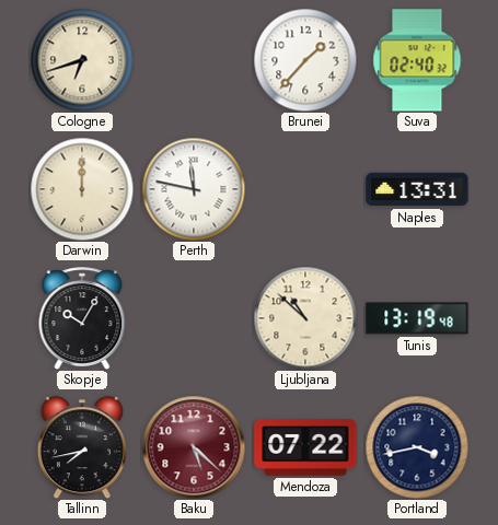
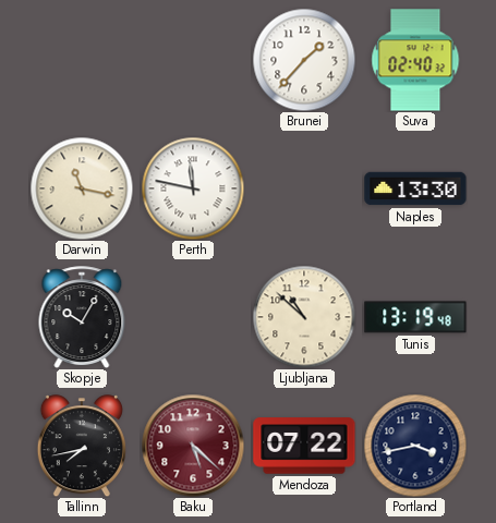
Cologne: 6:42 -> none (82, 60)
Darwin: 12:00 -> 11:17 (82, 188)
Naples: 13:31 -> 13:30 (415, 188)
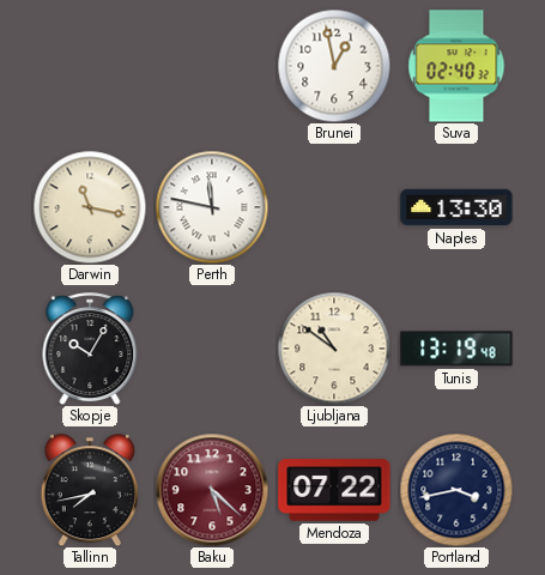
Brunei: 1:37 -> 12:58 (334, 66)
Ljubljana: 10:52 -> 10:51 (334, 349)
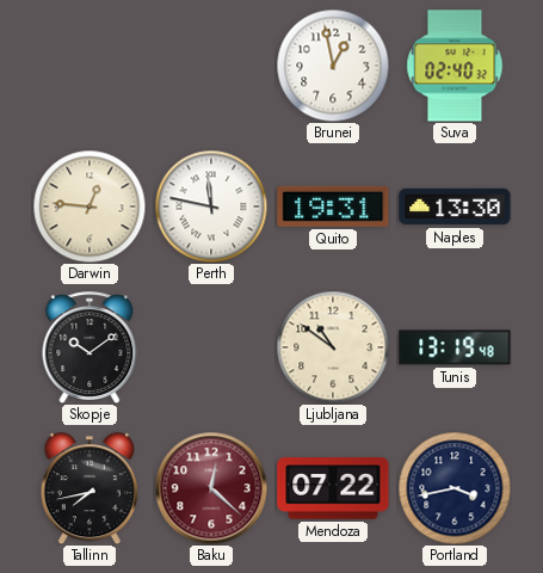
Darwin: 11:17 -> 12:46 (90, 207)
Quito: none -> 19:31 (333, 207)
Skopje: 10:05 -> 10:09 (90, 347)
Baku: 5:22 -> 12:22 (211, 488)
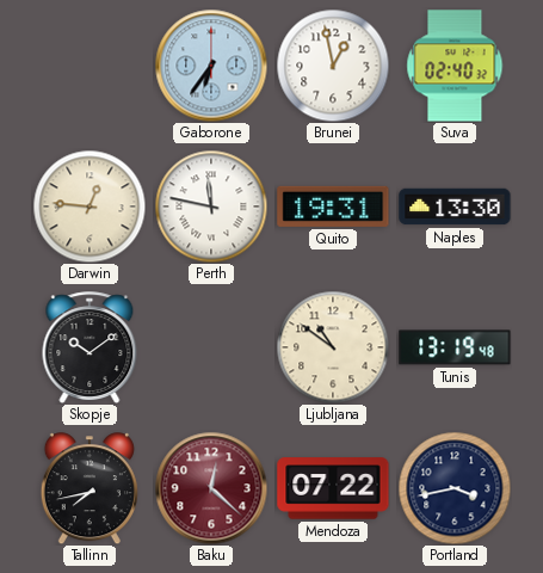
Gaborone: none -> 6:36 (211, 66)
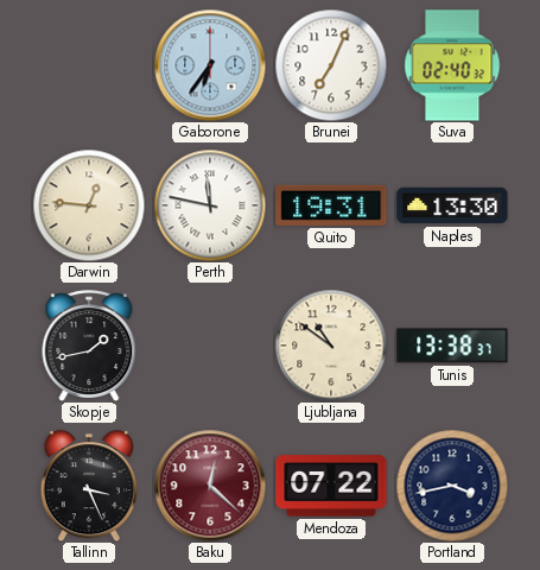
Brunei: 12:58 -> 7:04 (331, 65)
Skopje: 10:09 -> 1:43 (89, 346)
Tunis: 13:19 -> 13:38 (452, 346)
Tallinn: 7:43 -> 3:26 (89, 486)
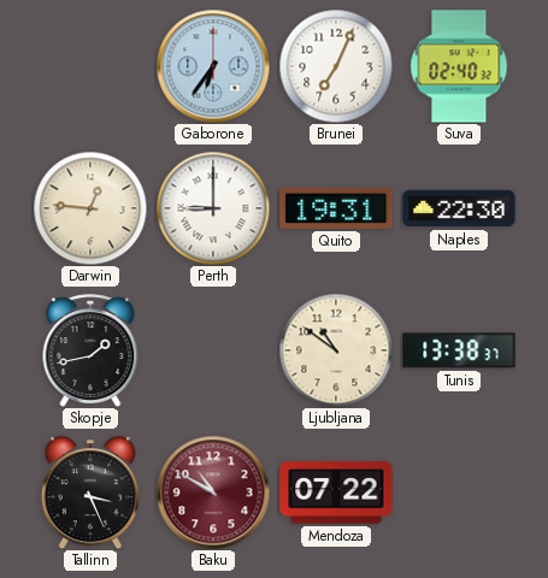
Perth: 11:47 -> 9:00 (213, 208)
Naples: 13:30 -> 22:30 (459, 208)
Baku: 12:22 -> 10:50 (213, 493)
Portland: 3:43 -> none (452, 486)
